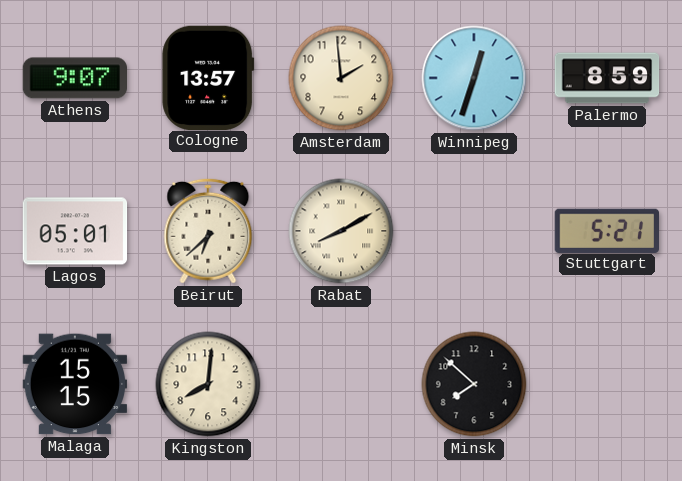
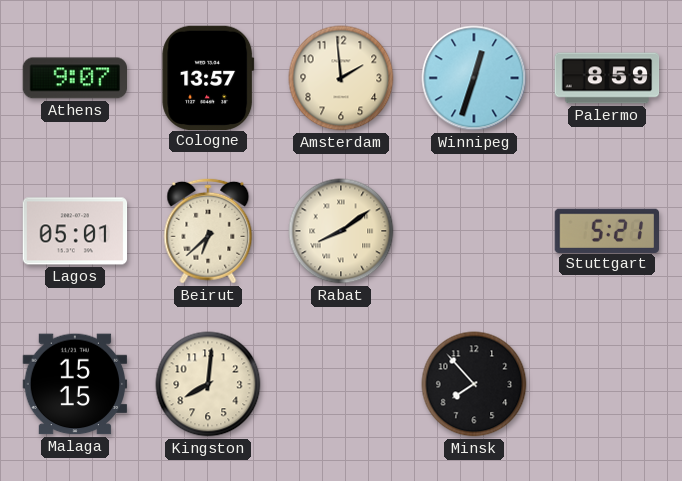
Rabat: 8:10 -> 8:09 (341, 231)
Minsk: 7:52 -> 7:53 (474, 384)
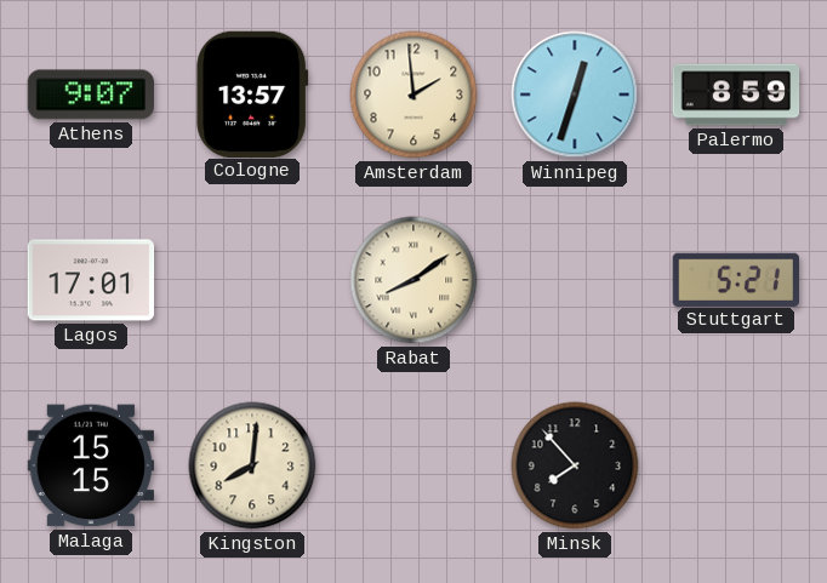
Lagos: 05:01 -> 17:01 (91, 280)
Beirut: 6:38 -> none (208, 231)
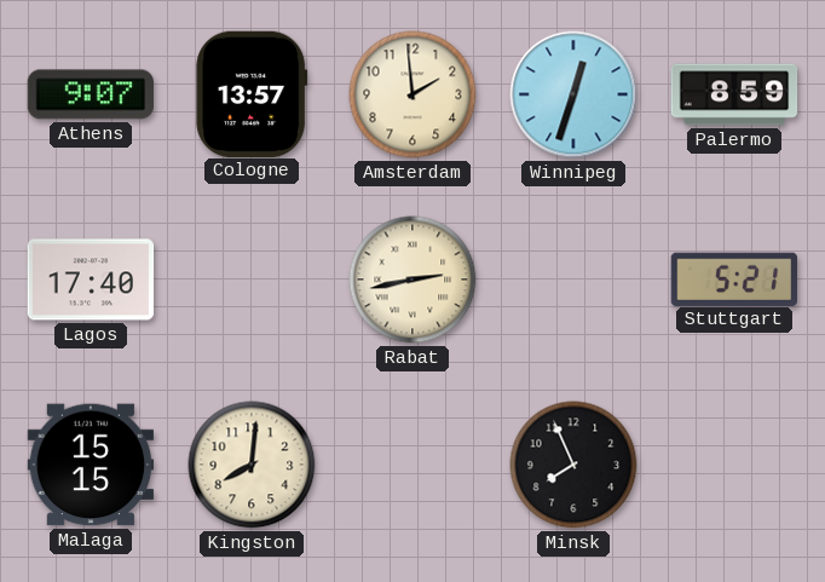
Lagos: 17:01 -> 17:40 (91, 280)
Rabat: 8:09 -> 2:43 (412, 280)
Minsk: 7:53 -> 7:56 (573, 465)
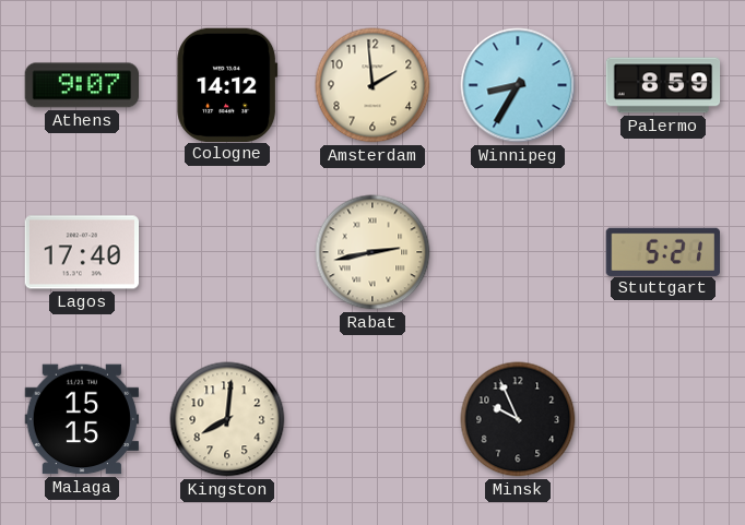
Cologne: 13:57 -> 14:12 (227, 84)
Winnipeg: 12:33 -> 8:35 (518, 85)
Minsk: 7:56 -> 9:56 (518, 419)
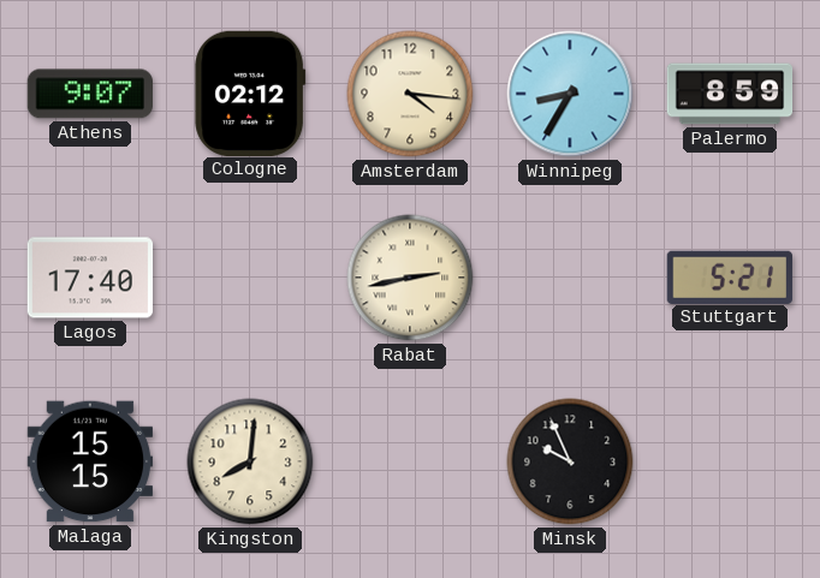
Cologne: 14:12 -> 02:12 (250, 93)
Amsterdam: 1:59 -> 4:16 (410, 94)
